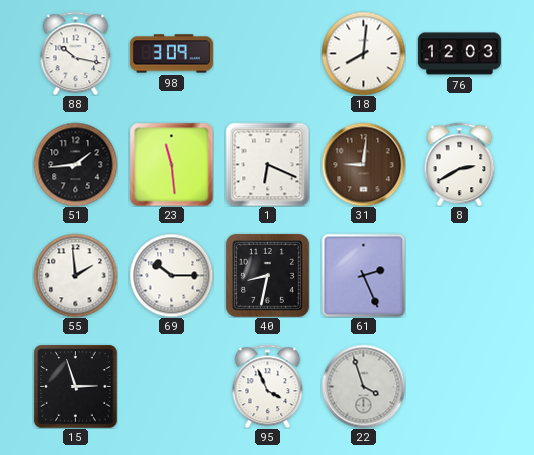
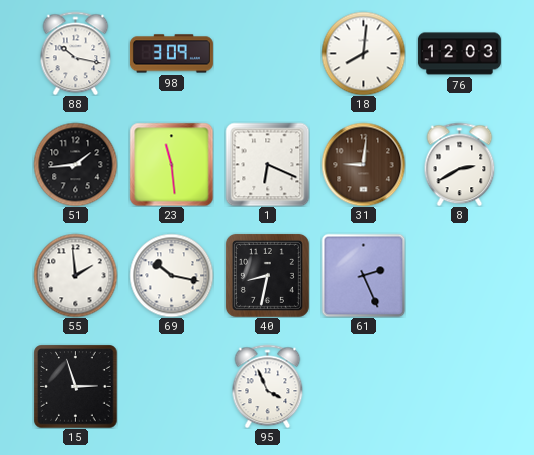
69: 10:15 -> 10:17 (171, 275)
22: 3:57 -> none (363, 386)
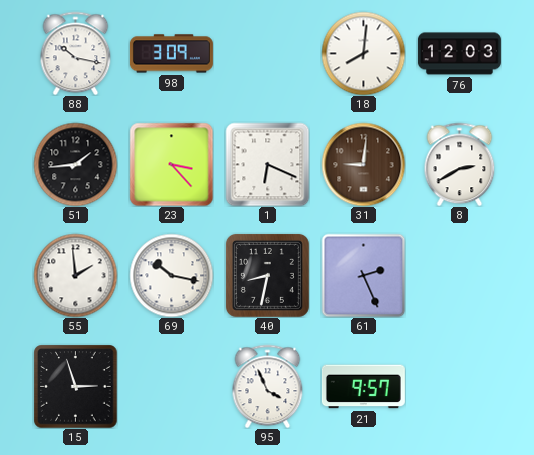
23: 11:29 -> 3:23 (171, 164)
21: none -> 9:57 (363, 387)
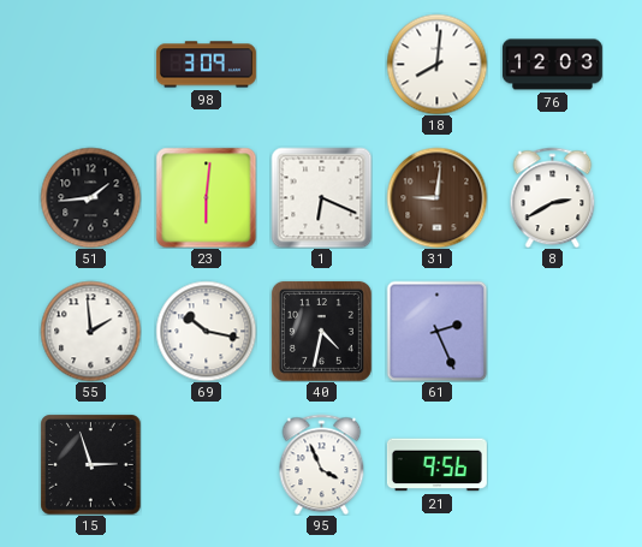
88: 10:17 -> none (76, 53)
23: 3:23 -> 6:01 (206, 197)
40: 8:32 -> 4:32 (321, 331)
21: 9:57 -> 9:56 (436, 465)
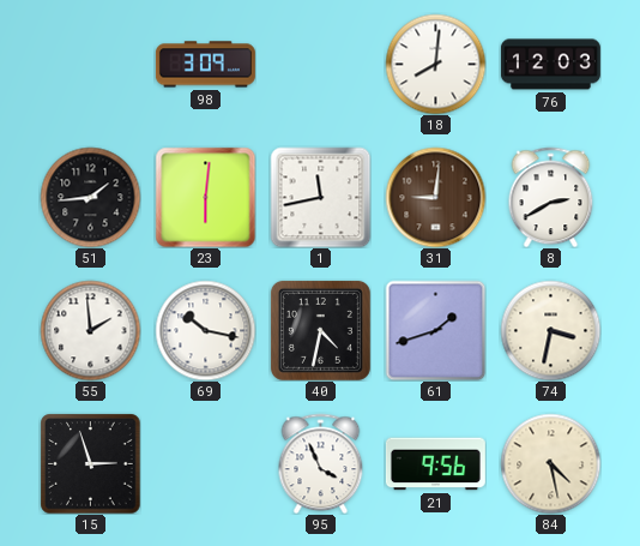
1: 6:19 -> 11:43 (320, 197)
61: 2:26 -> 1:42 (435, 330)
74: none -> 3:32 (550, 330)
84: none -> 4:28 (550, 463)
